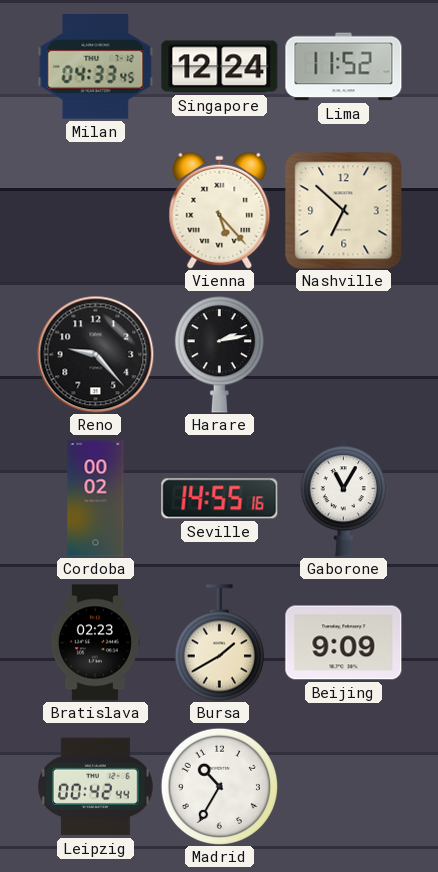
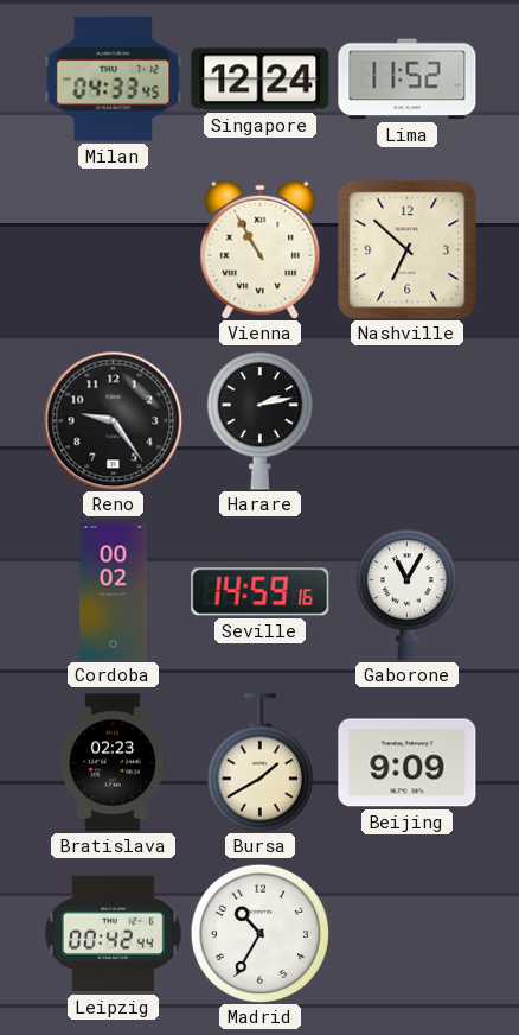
Vienna: 5:23 -> 10:55 (261, 249)
Reno: 9:23 -> 9:24 (113, 420)
Seville: 14:55 -> 14:59 (261, 592)
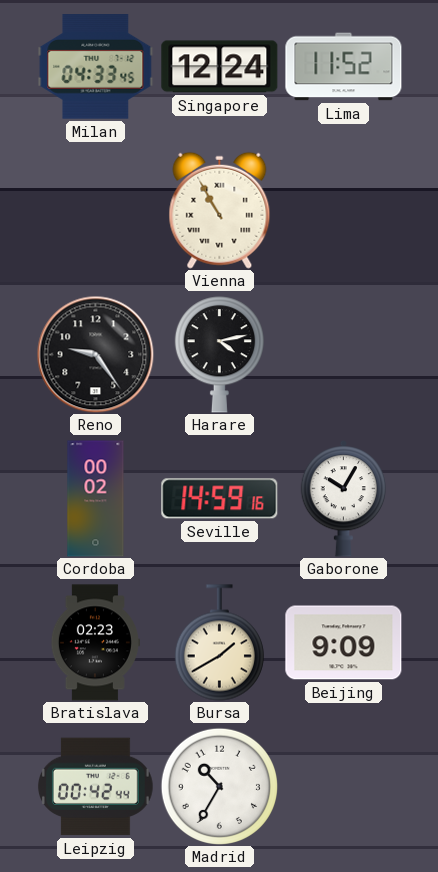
Nashville: 6:52 -> none (408, 250)
Harare: 2:13 -> 4:13 (219, 355)
Gaborone: 11:05 -> 10:05 (344, 499)
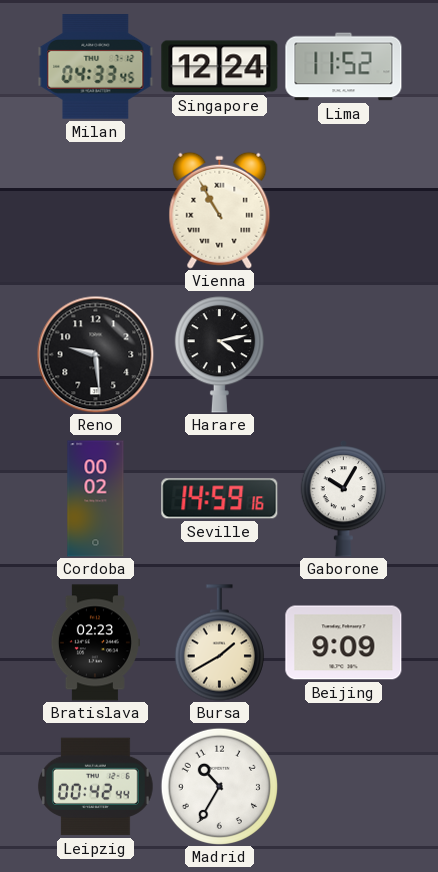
Reno: 9:24 -> 9:29 (95, 354)
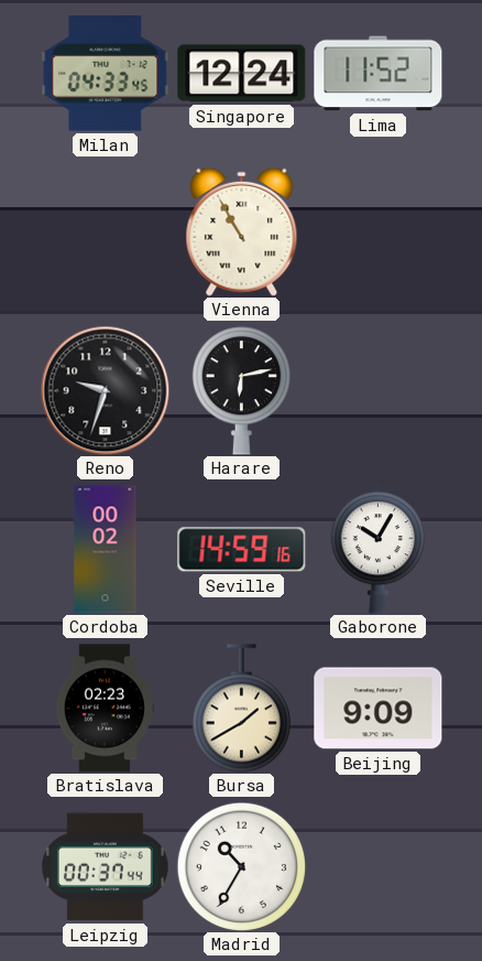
Reno: 9:29 -> 9:33 (105, 390)
Harare: 4:13 -> 6:13 (241, 391)
Leipzig: 00:42 -> 00:37 (105, 867)
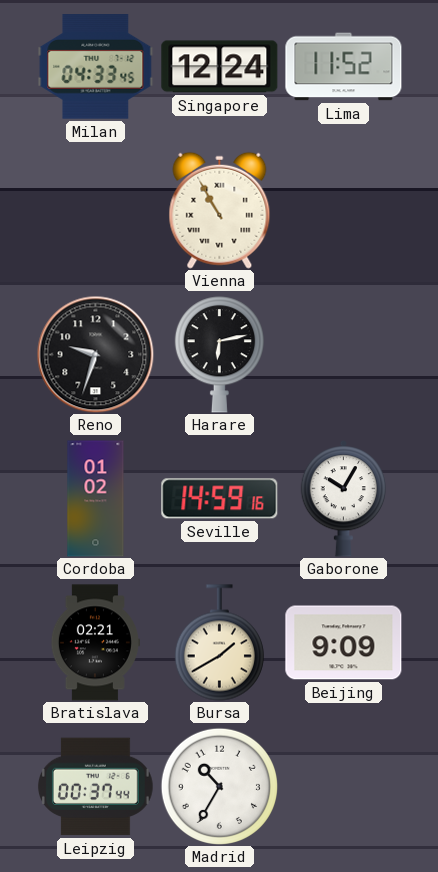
Cordoba: 00:02 -> 01:02 (96, 499)
Bratislava: 02:23 -> 02:21 (95, 643)
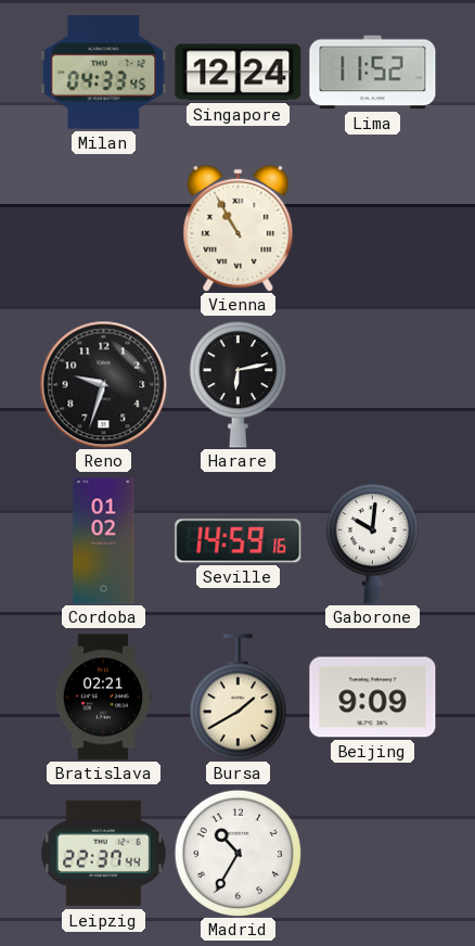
Gaborone: 10:05 -> 10:01 (373, 541)
Leipzig: 00:37 -> 22:37 (103, 854)
